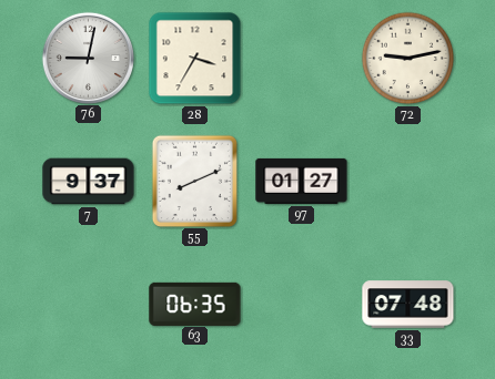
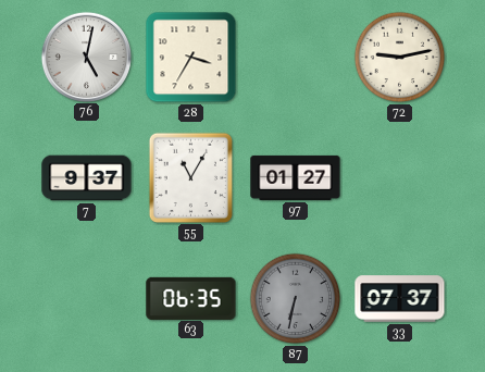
76: 9:02 -> 5:02 (86, 57)
55: 8:11 -> 11:05 (190, 177)
87: none -> 6:32 (296, 299)
33: 07:48 -> 07:37 (400, 299)
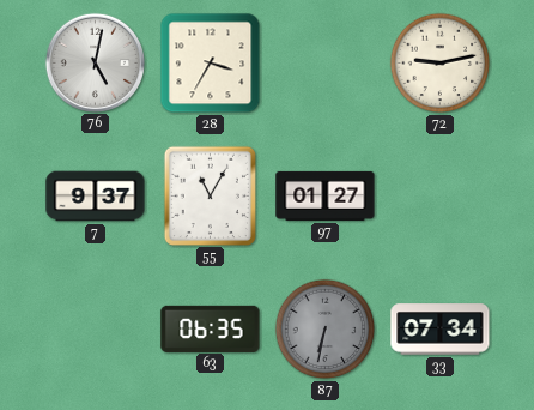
33: 07:37 -> 07:34 (441, 330)
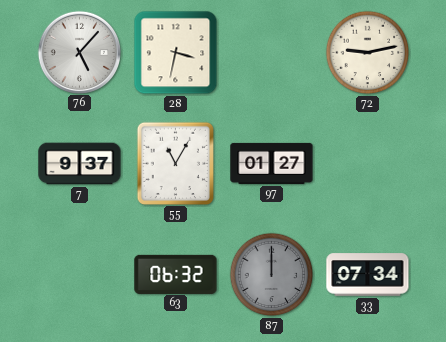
76: 5:02 -> 5:07 (79, 52)
28: 3:35 -> 3:32 (176, 53)
63: 06:35 -> 06:32 (176, 274)
87: 6:32 -> 12:00 (272, 275)
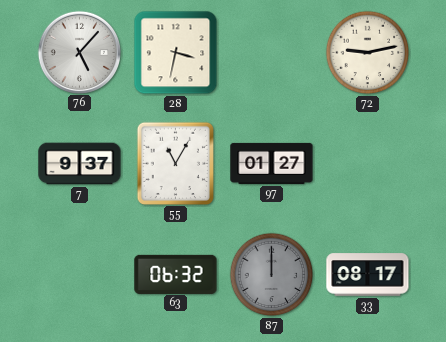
33: 07:34 -> 08:17 (368, 275)
